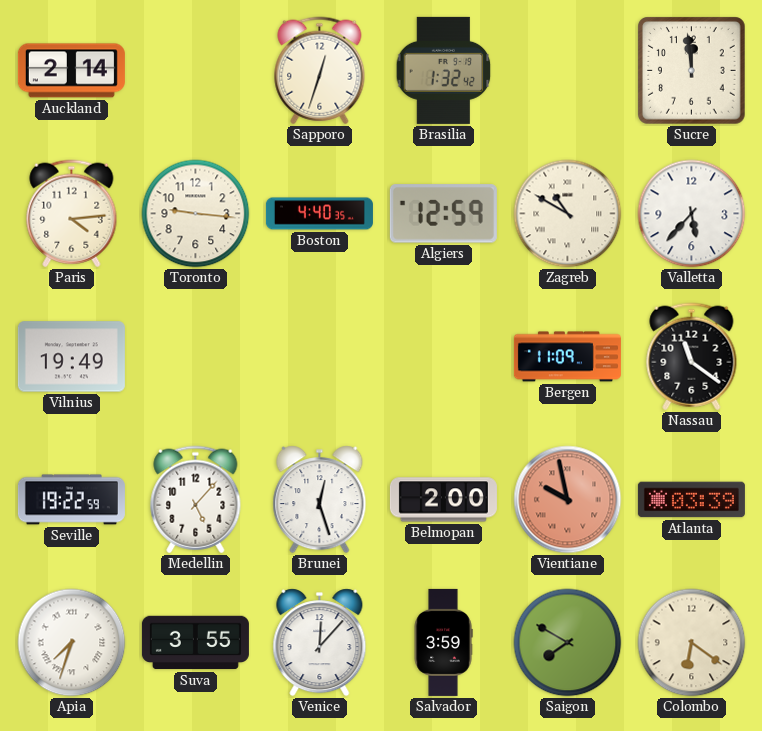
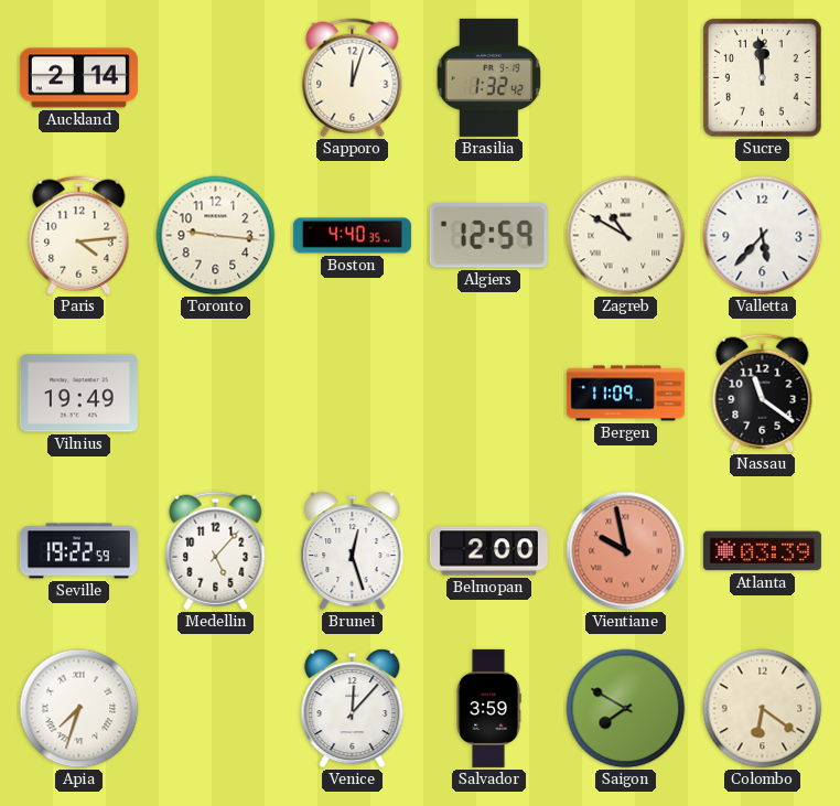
Sapporo: 12:33 -> 12:03 (353, 78)
Suva: 3:55 -> none (195, 643)
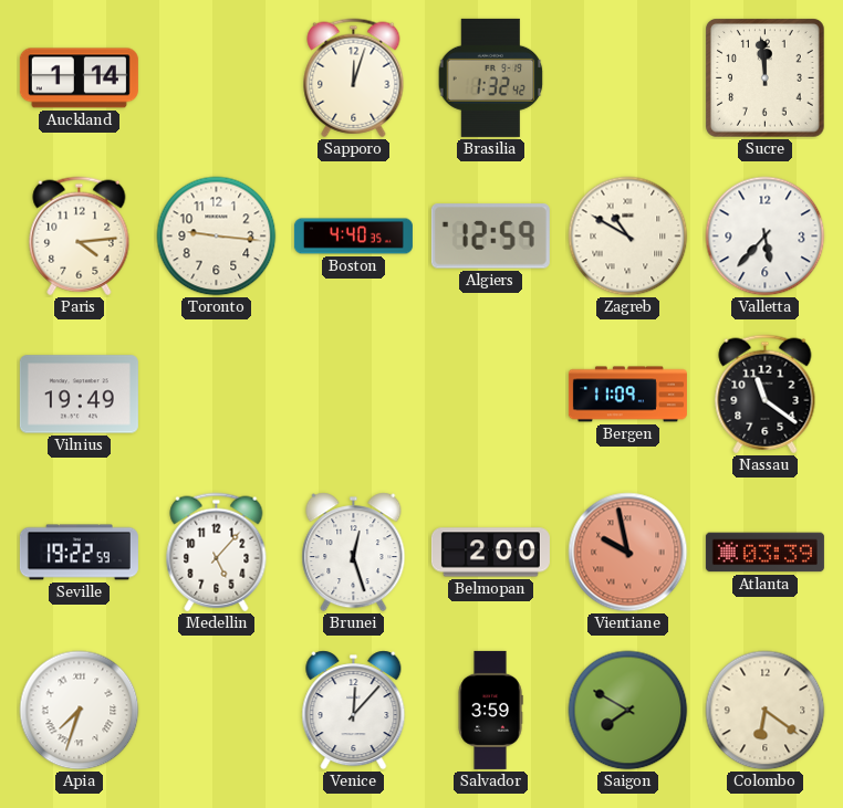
Auckland: 2:14 -> 1:14 (79, 78)
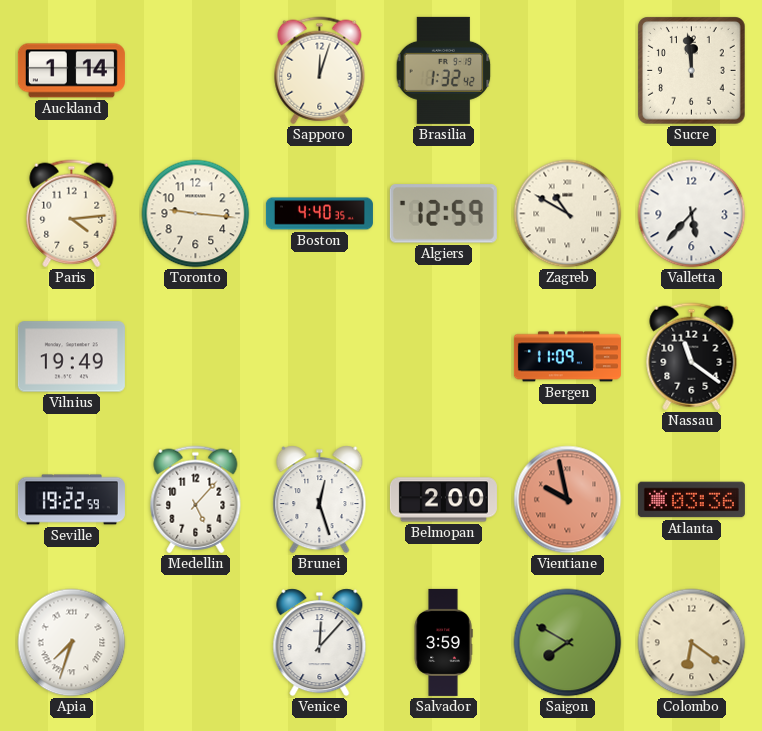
Atlanta: 03:39 -> 03:36 (691, 500)
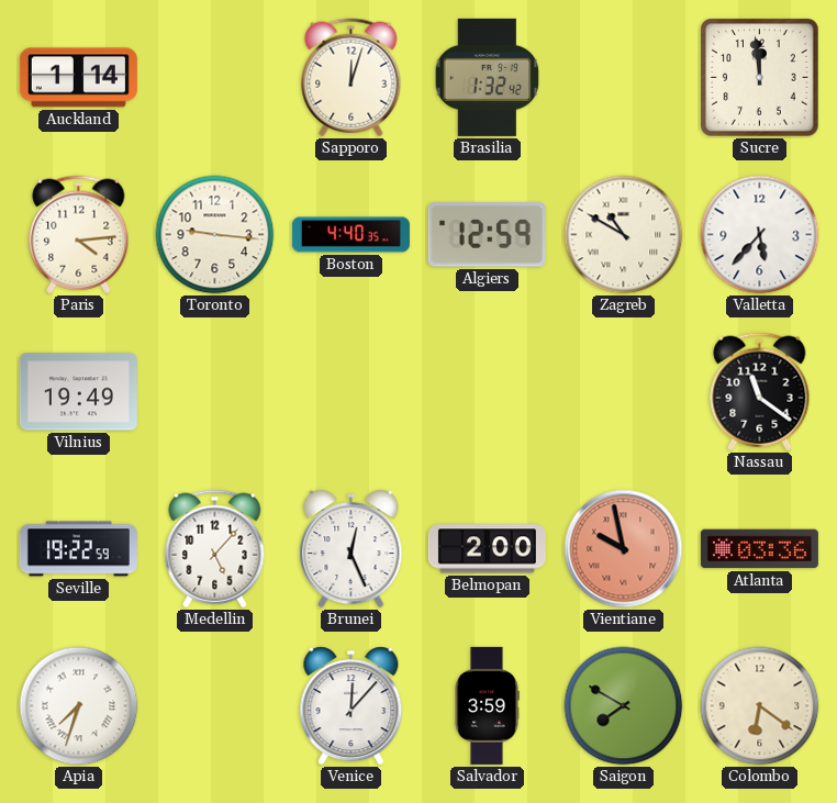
Bergen: 11:09 -> none (567, 357)
Brunei: 12:27 -> 12:26 (351, 549)
